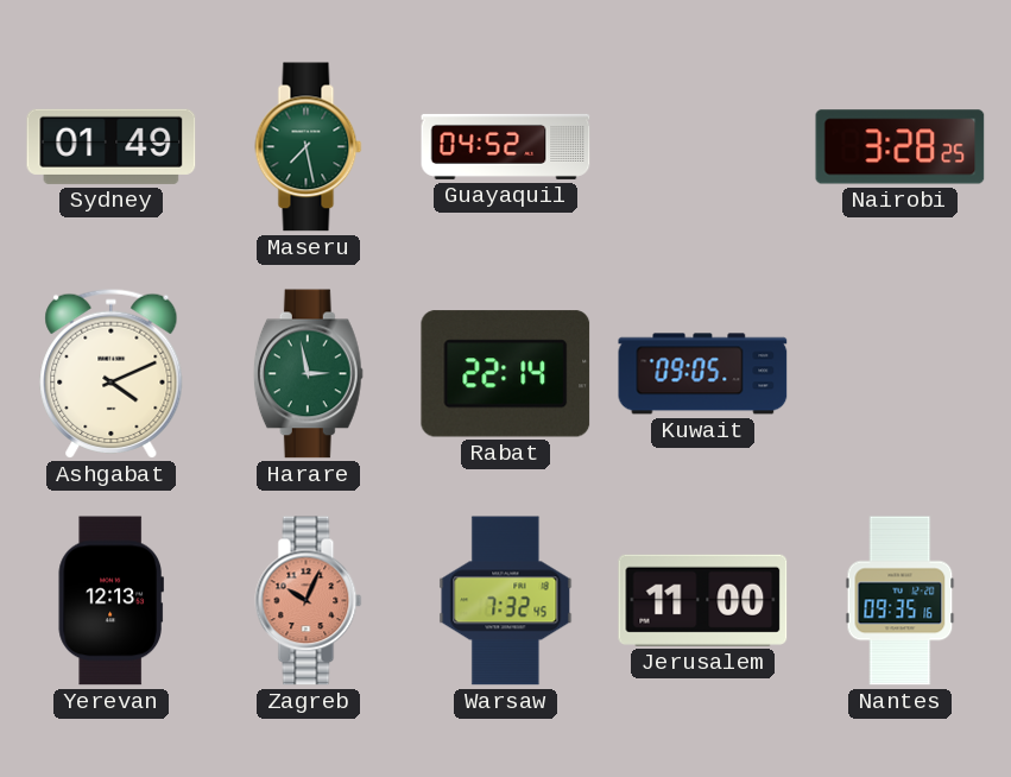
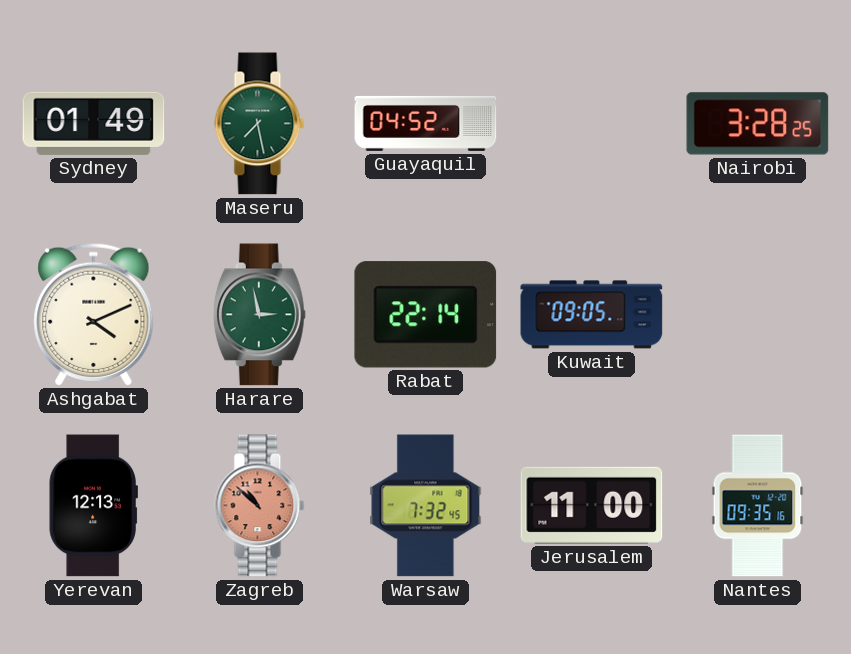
Zagreb: 10:04 -> 10:52 (260, 506)
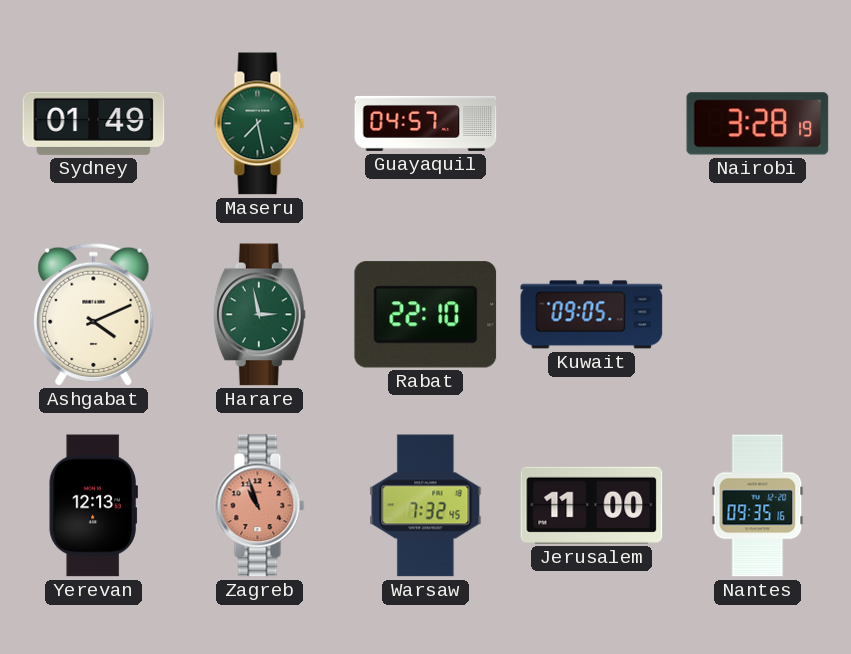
Guayaquil: 04:52 -> 04:57 (426, 123)
Nairobi: 3:28:25 -> 3:28:19 (758, 124)
Rabat: 22:14 -> 22:10 (426, 315)
Zagreb: 10:52 -> 10:57 (260, 506)
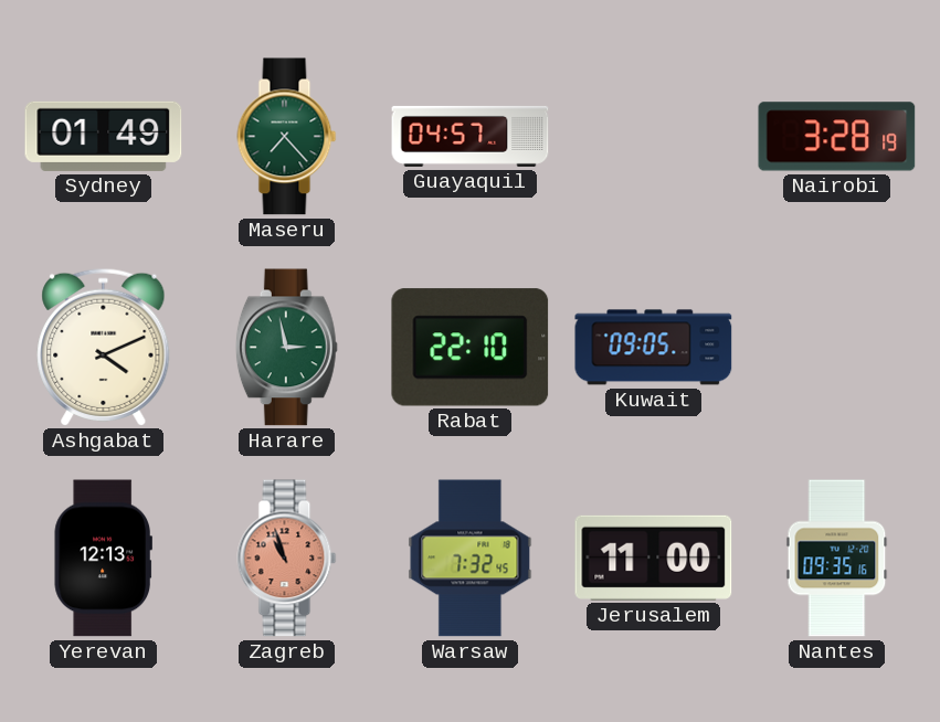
Maseru: 7:28 -> 7:23 (287, 137)
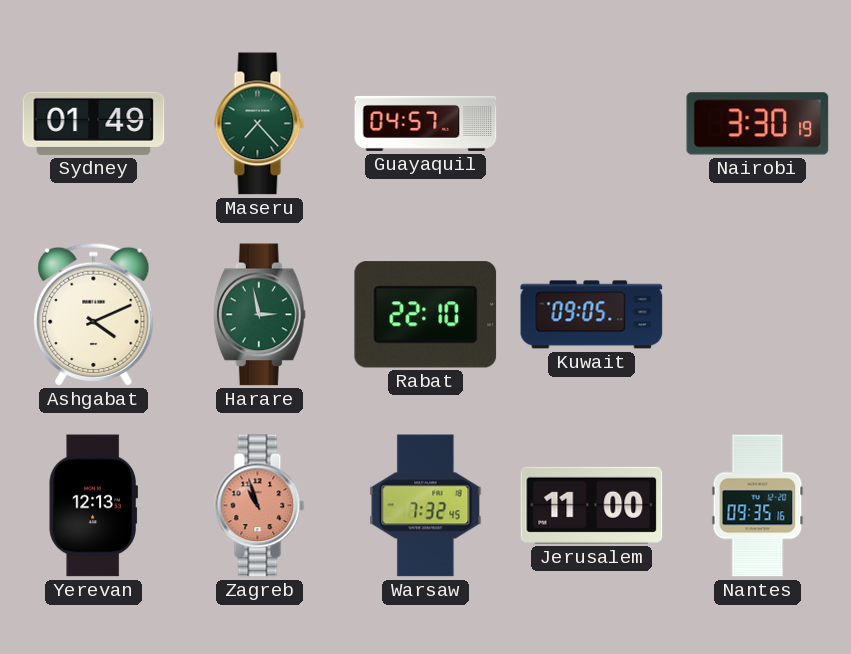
Nairobi: 3:28 -> 3:30 (758, 124)
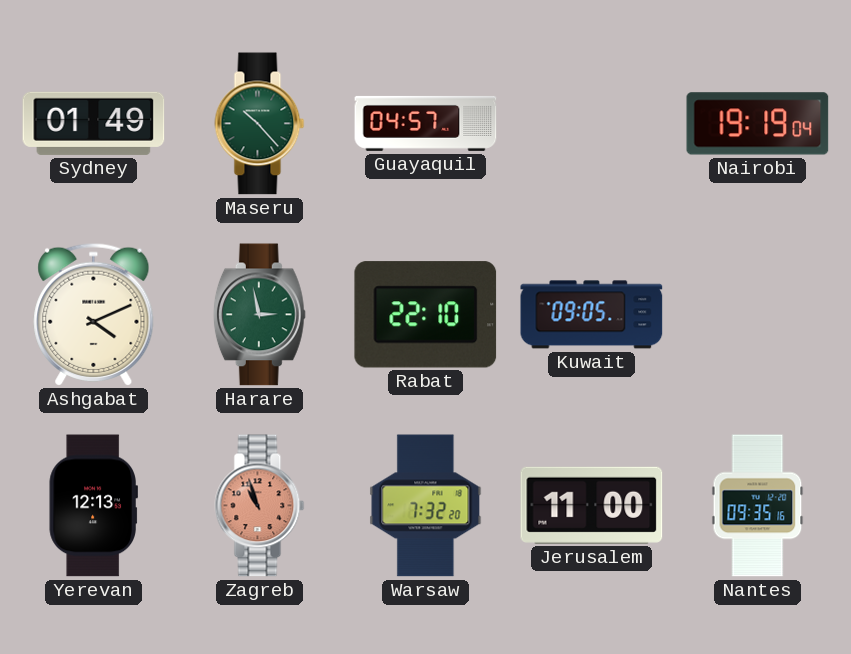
Maseru: 7:23 -> 10:23 (260, 124)
Nairobi: 3:30 -> 19:19 (758, 124)
Warsaw: 7:32:45 -> 7:32:20 (426, 506)
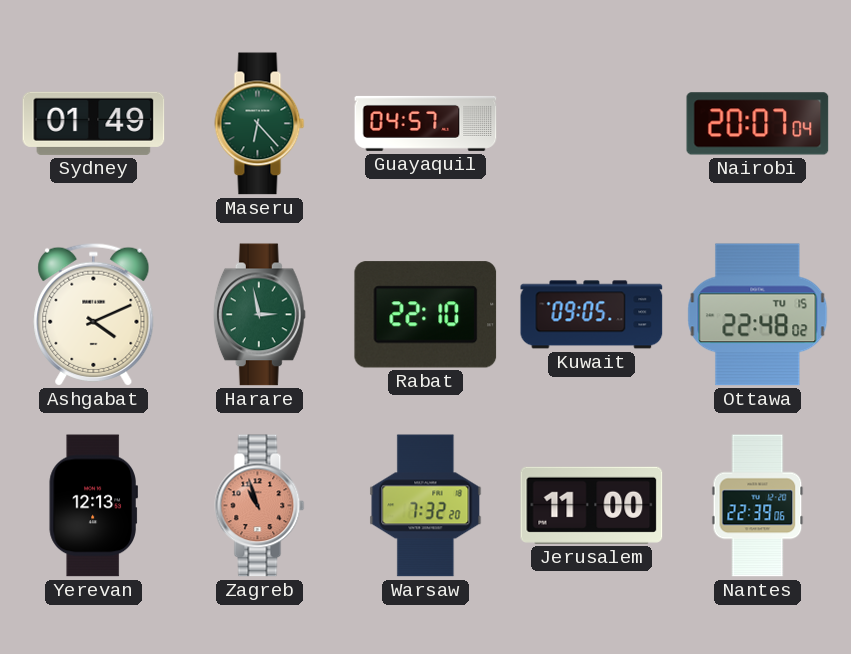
Maseru: 10:23 -> 6:23 (260, 124)
Nairobi: 19:19 -> 20:07 (758, 124)
Ottawa: none -> 22:48 (758, 315)
Nantes: 09:35 -> 22:39 (758, 506)
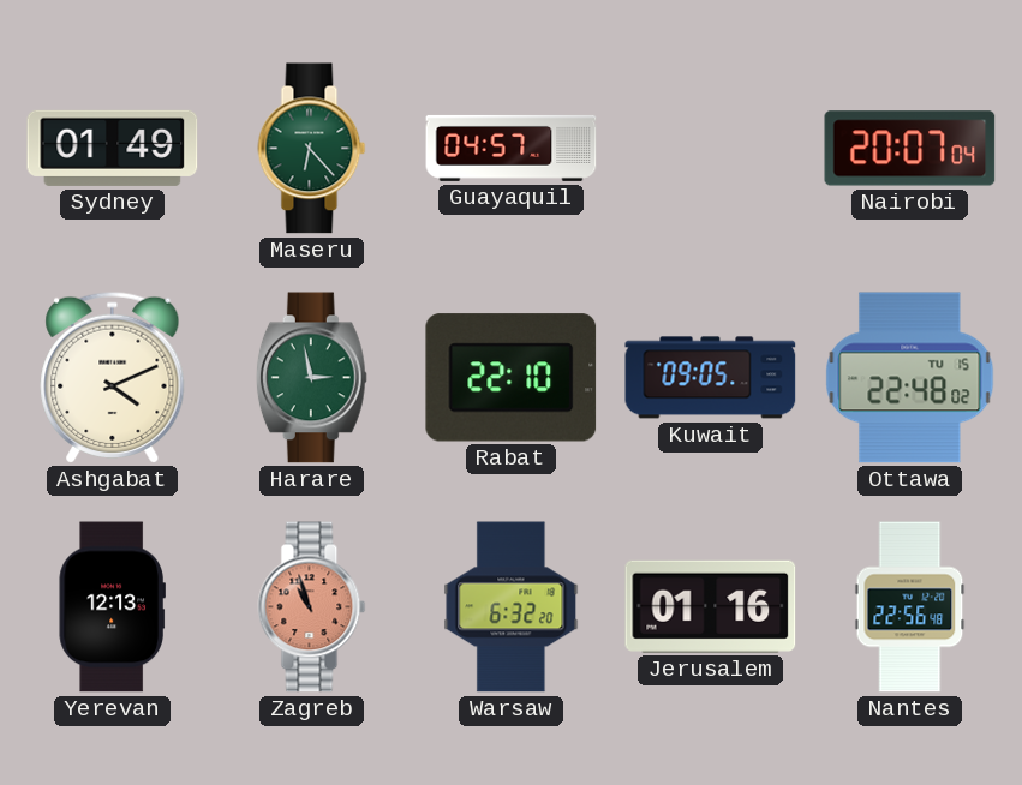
Warsaw: 7:32 -> 6:32 (512, 607)
Jerusalem: 11:00 -> 01:16 (711, 606)
Nantes: 22:39 -> 22:56 (910, 607)
